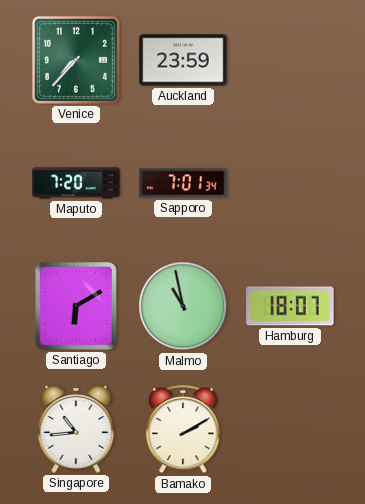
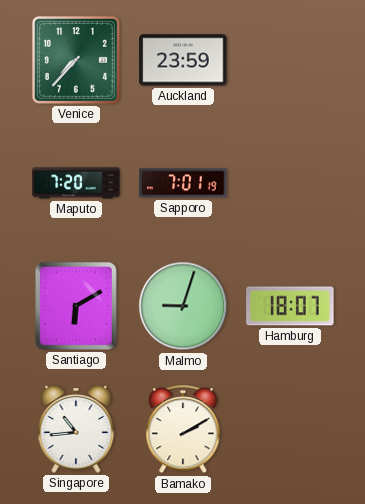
Sapporo: 7:01:34 -> 7:01:19 (183, 183)
Malmo: 10:58 -> 9:03 (183, 306)
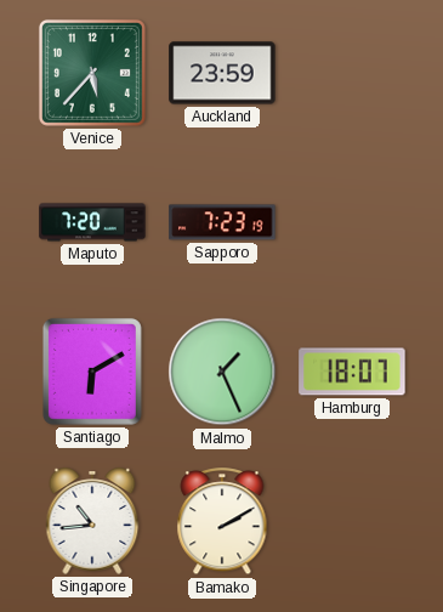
Venice: 7:37 -> 5:37 (92, 73)
Sapporo: 7:01 -> 7:23 (222, 222)
Malmo: 9:03 -> 1:26 (222, 372)
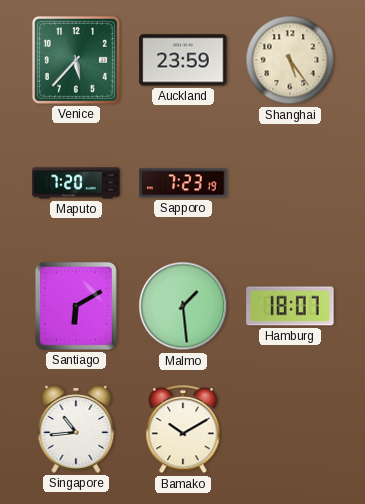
Shanghai: none -> 5:24 (290, 60)
Malmo: 1:26 -> 1:29 (183, 306)
Bamako: 2:10 -> 10:10 (183, 430)
